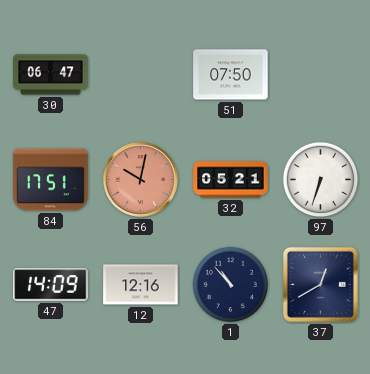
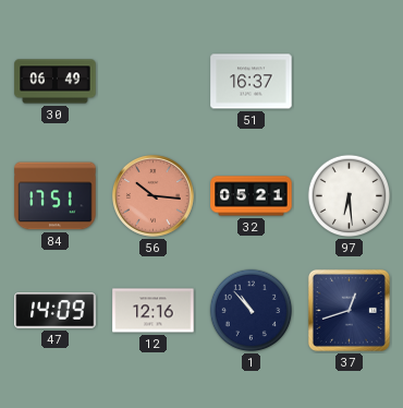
30: 06:47 -> 06:49 (56, 82)
51: 07:50 -> 16:37 (252, 82)
56: 10:02 -> 10:16 (152, 195)
97: 6:33 -> 6:29 (350, 196)
37: 12:40 -> 12:42 (349, 310)
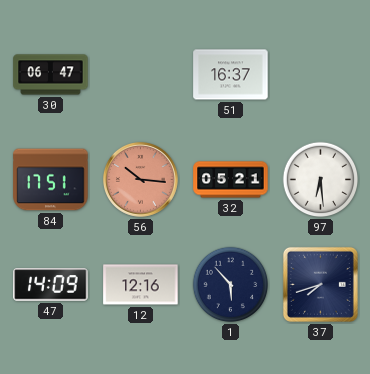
30: 06:49 -> 06:47 (51, 75)
1: 10:53 -> 5:53 (231, 285)
37: 12:42 -> 7:42 (320, 284)
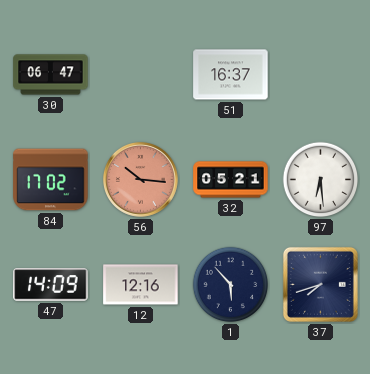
84: 17:51 -> 17:02 (51, 180)
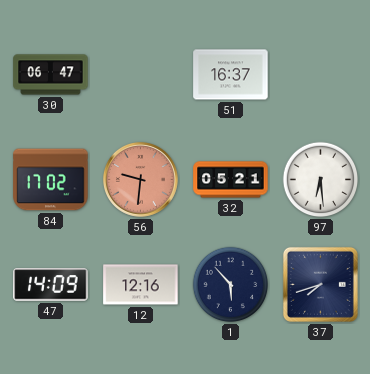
56: 10:16 -> 9:31 (140, 179)
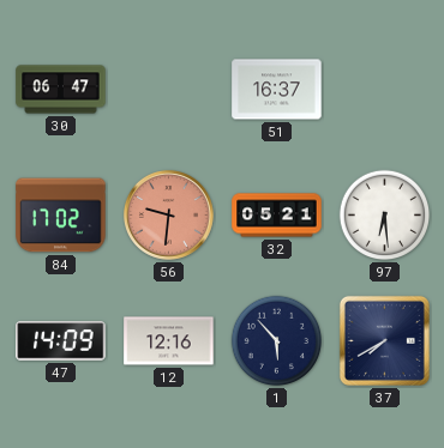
37: 7:42 -> 7:40 (384, 340)
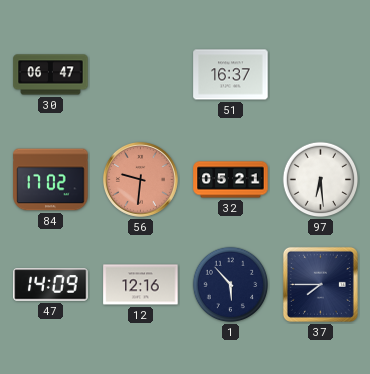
37: 7:40 -> 7:45 (320, 284)
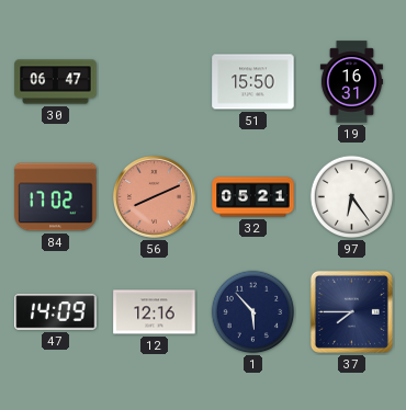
51: 16:37 -> 15:50 (253, 82)
19: none -> 16:31 (351, 82)
56: 9:31 -> 8:11 (154, 196)
97: 6:29 -> 6:24 (352, 197)
